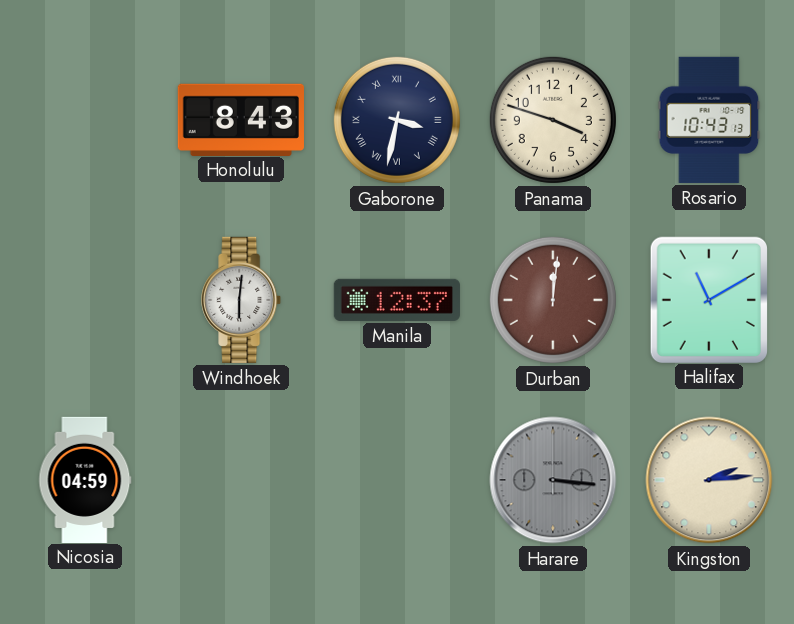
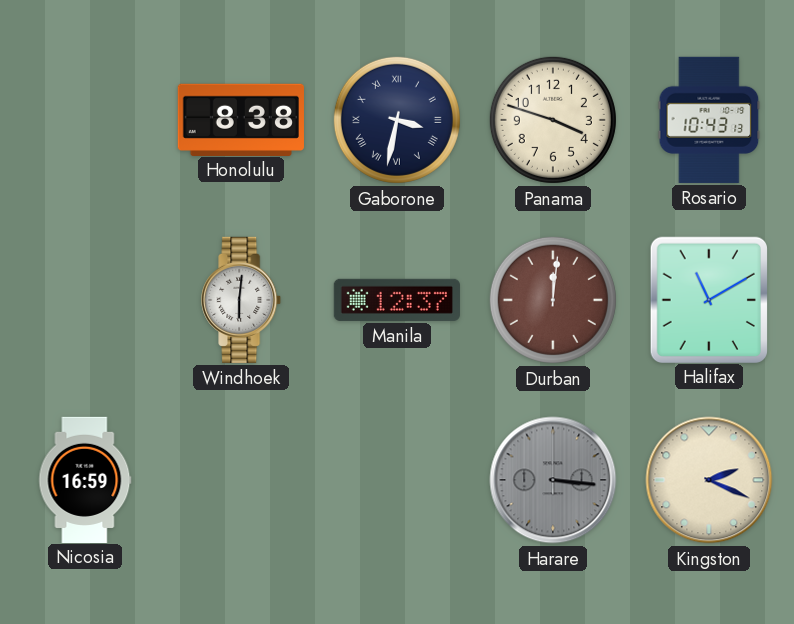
Honolulu: 8:43 -> 8:38 (241, 119)
Nicosia: 04:59 -> 16:59 (85, 479)
Kingston: 2:14 -> 2:19 (709, 480)
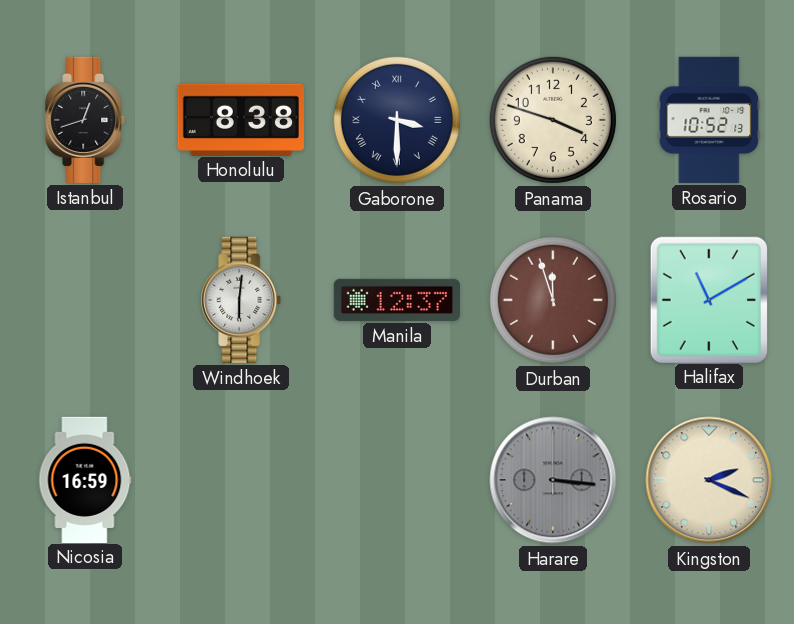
Istanbul: none -> 12:42 (86, 120)
Gaborone: 3:32 -> 3:30 (397, 120)
Rosario: 10:43 -> 10:52 (709, 120)
Durban: 12:01 -> 11:57 (553, 300)
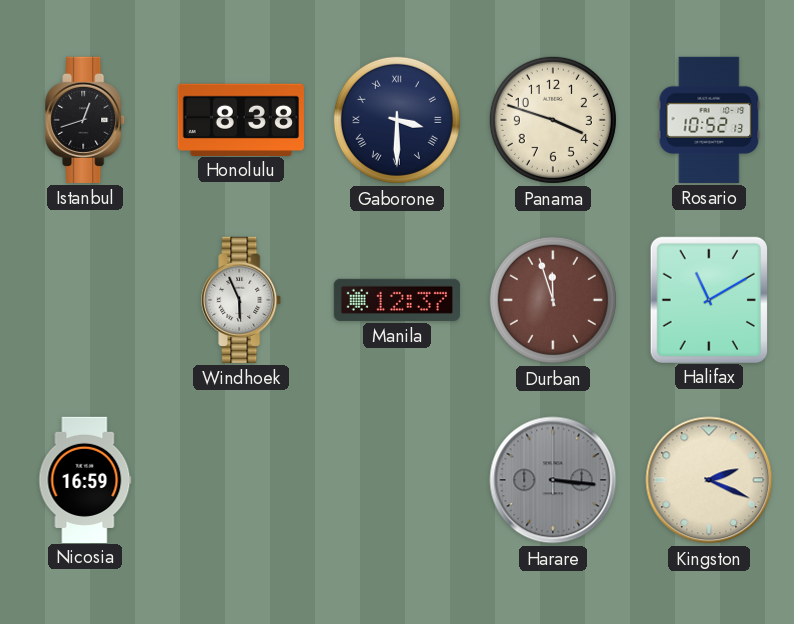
Windhoek: 6:01 -> 5:56 (242, 300)
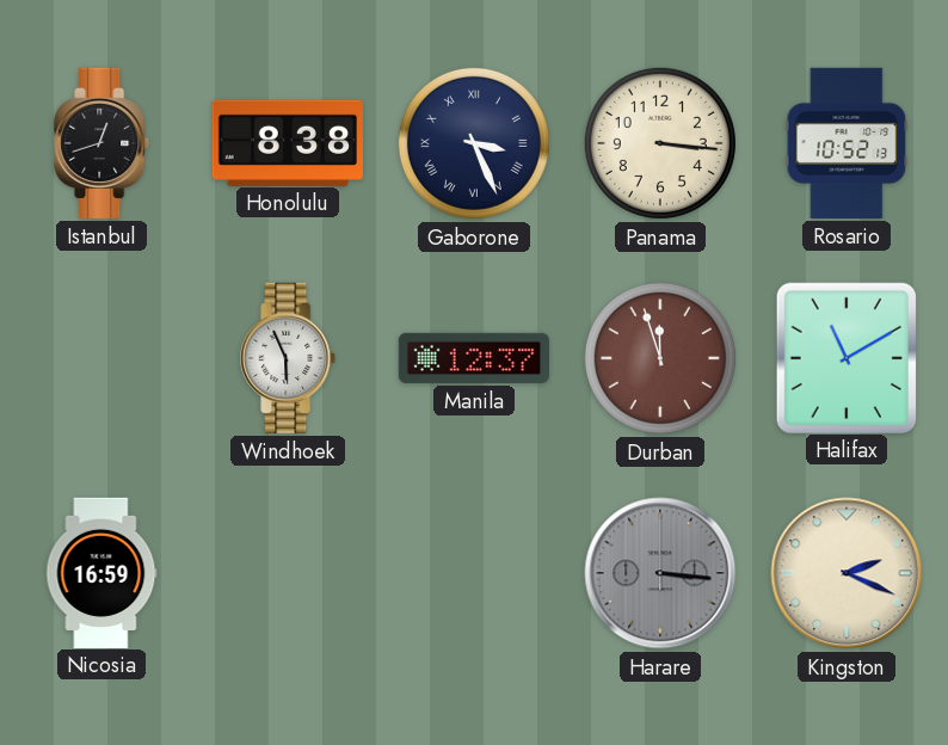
Gaborone: 3:30 -> 3:26 (474, 143)
Panama: 3:48 -> 3:16 (660, 143)
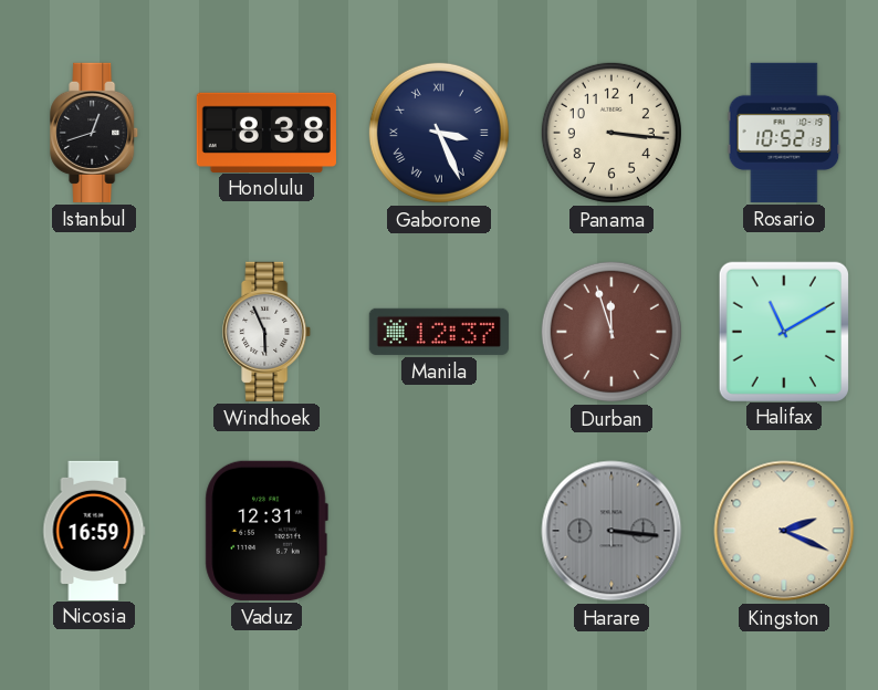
Vaduz: none -> 12:31 (266, 531)
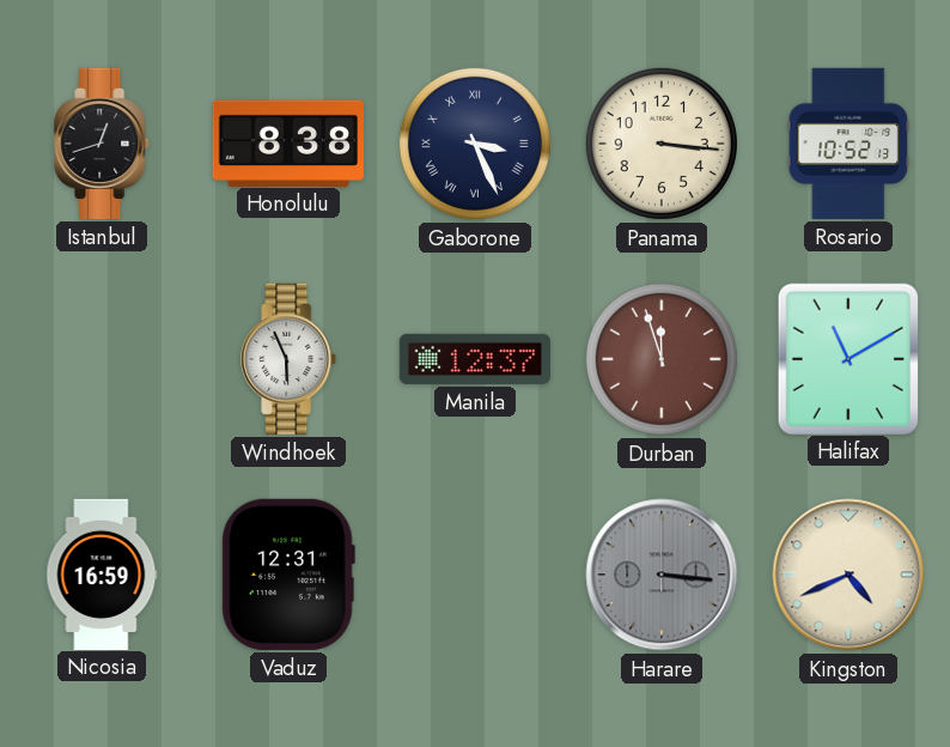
Kingston: 2:19 -> 4:41 (848, 575)
